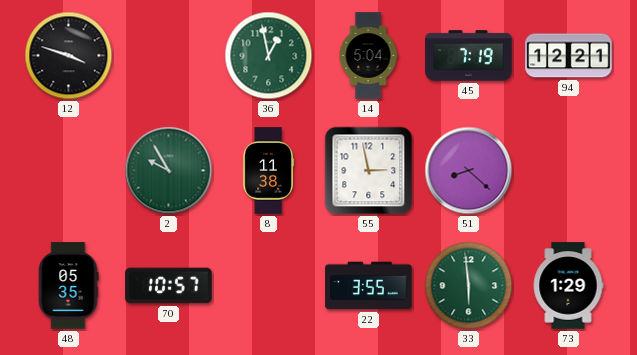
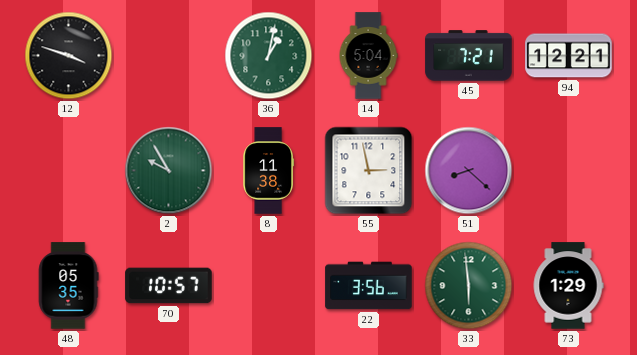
36: 12:58 -> 1:02 (269, 56)
45: 7:19 -> 7:21 (469, 56)
22: 3:55 -> 3:56 (369, 286)
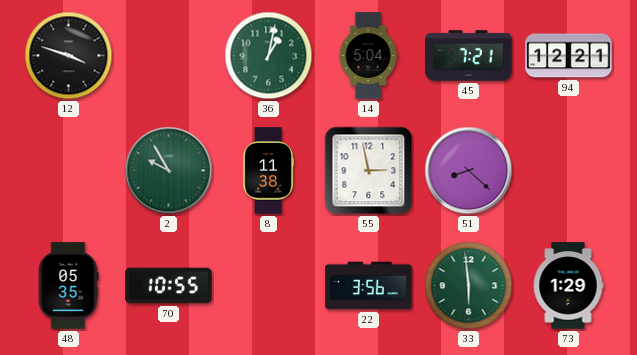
70: 10:57 -> 10:55 (169, 286)
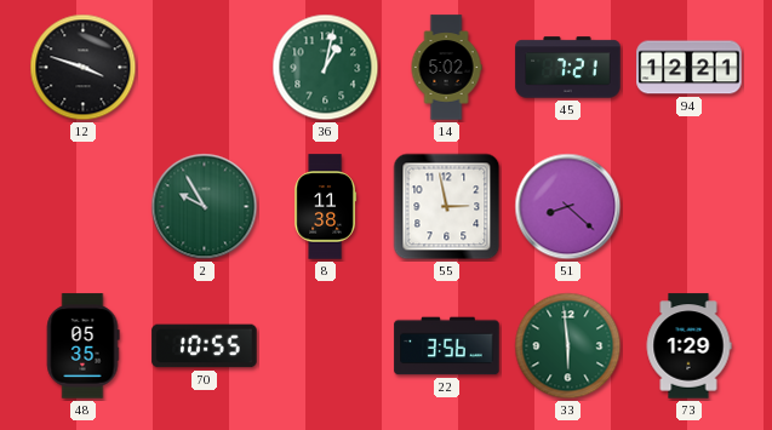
14: 5:04 -> 5:02 (446, 68)
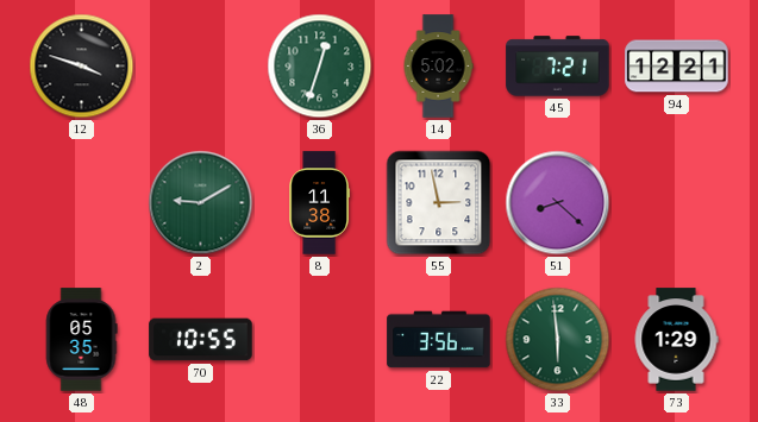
36: 1:02 -> 12:33 (320, 67)
2: 9:55 -> 9:10 (201, 203)
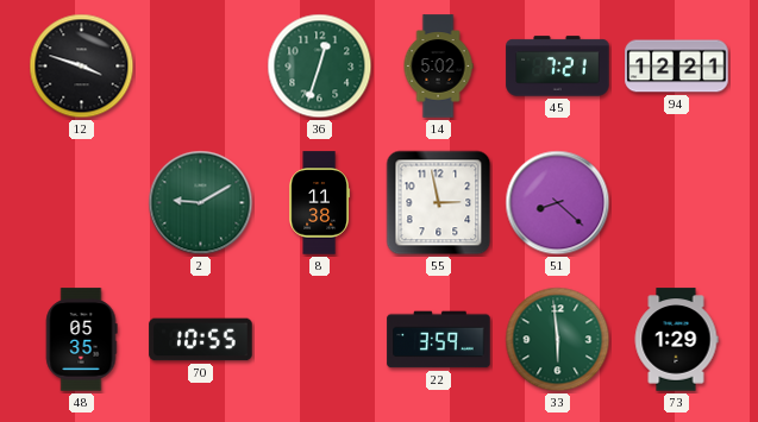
22: 3:56 -> 3:59 (439, 340)
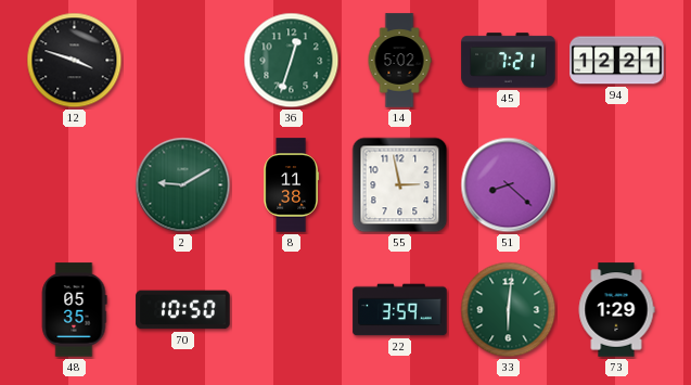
70: 10:55 -> 10:50 (183, 310)
33: 5:59 -> 6:01 (509, 310)
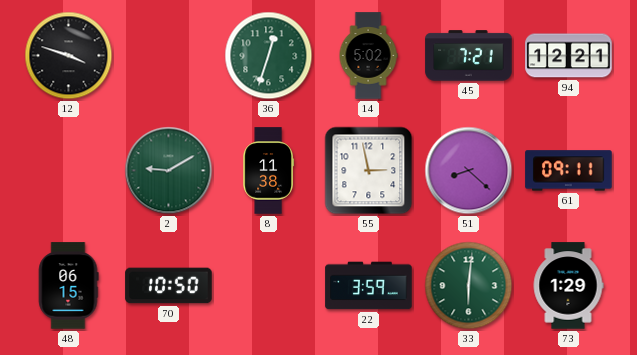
61: none -> 09:11 (569, 171)
48: 05:35 -> 06:15 (68, 286)
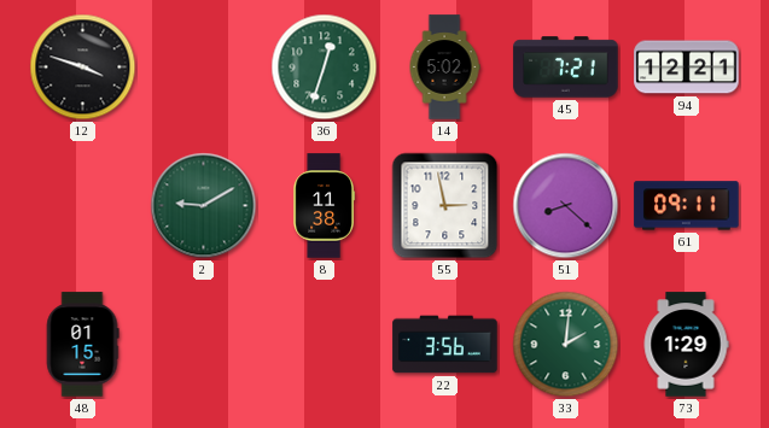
48: 06:15 -> 01:15 (82, 345)
70: 10:50 -> none (169, 286)
22: 3:59 -> 3:56 (445, 345)
33: 6:01 -> 2:01 (566, 345)
